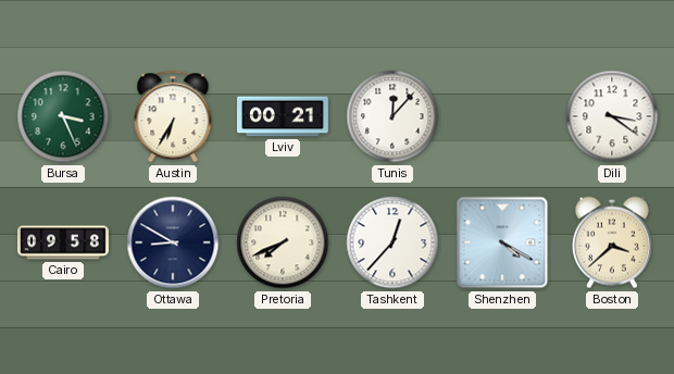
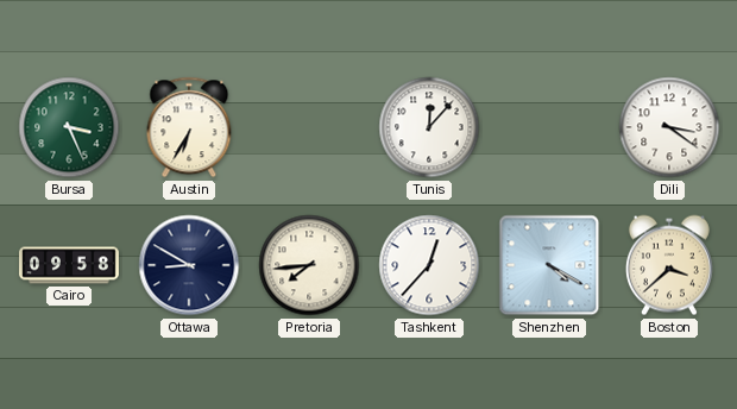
Lviv: 00:21 -> none (284, 116)
Pretoria: 7:41 -> 7:44 (309, 265)
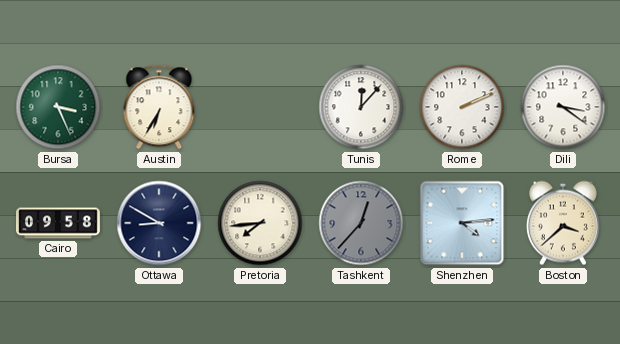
Rome: none -> 2:11 (462, 107)
Tashkent dial: white -> grey (361, 223)
Shenzhen: 4:20 -> 4:14 (462, 223)
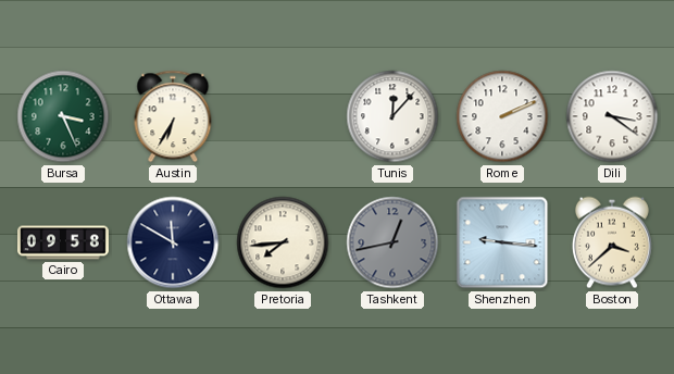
Ottawa: 8:50 -> 11:50 (173, 242)
Tashkent: 12:37 -> 12:43 (392, 242)
Shenzhen: 4:14 -> 9:16 (502, 242)
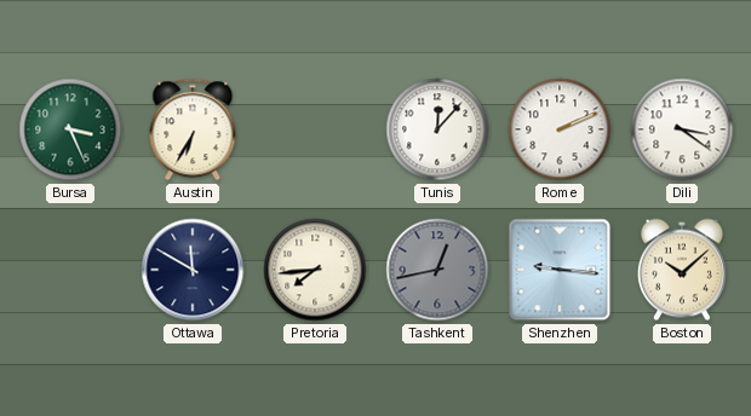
Cairo: 09:58 -> none (64, 242)
Boston: 3:38 -> 10:08 (682, 270)
